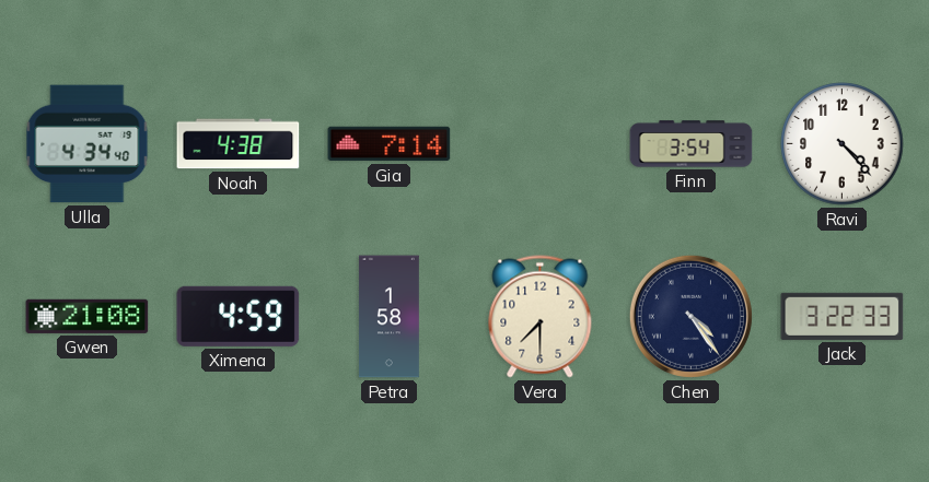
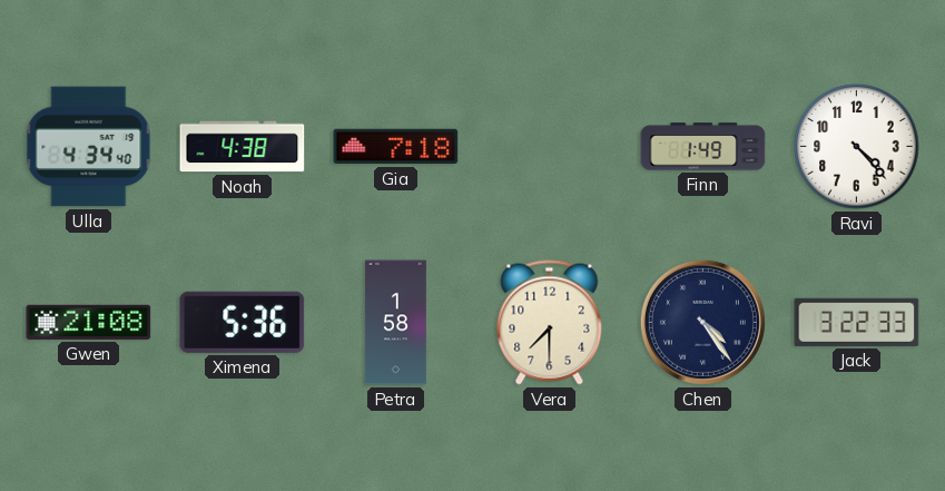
Gia: 7:14 -> 7:18 (396, 147)
Finn: 3:54 -> 1:49 (703, 147)
Ximena: 4:59 -> 5:36 (243, 322)
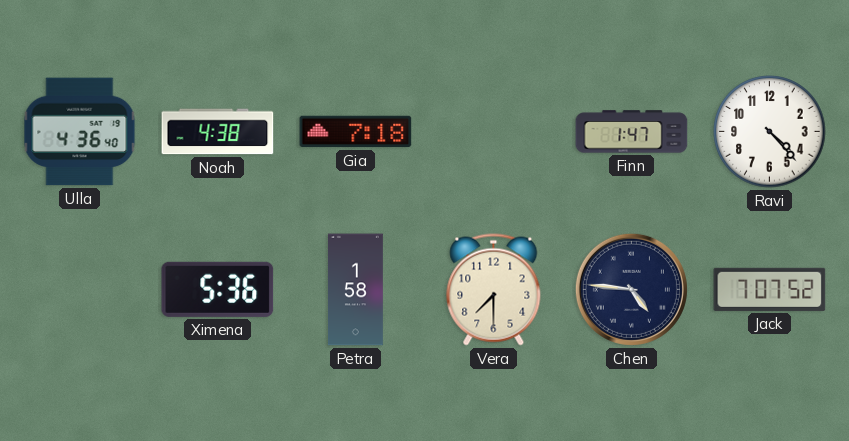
Ulla: 4:34 -> 4:36 (80, 132)
Finn: 1:49 -> 1:47 (632, 132)
Gwen: 21:08 -> none (89, 322)
Chen: 4:24 -> 4:46 (631, 289)
Jack: 3:22 -> 7:07 (770, 289)
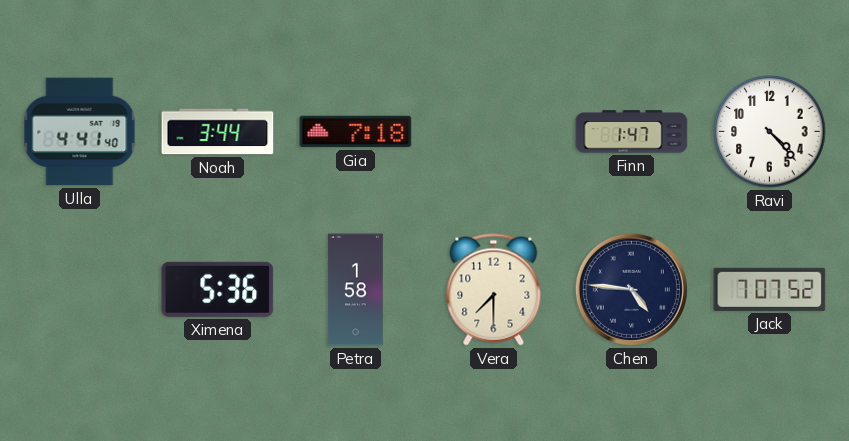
Ulla: 4:36 -> 4:41 (80, 132)
Noah: 4:38 -> 3:44 (218, 132)
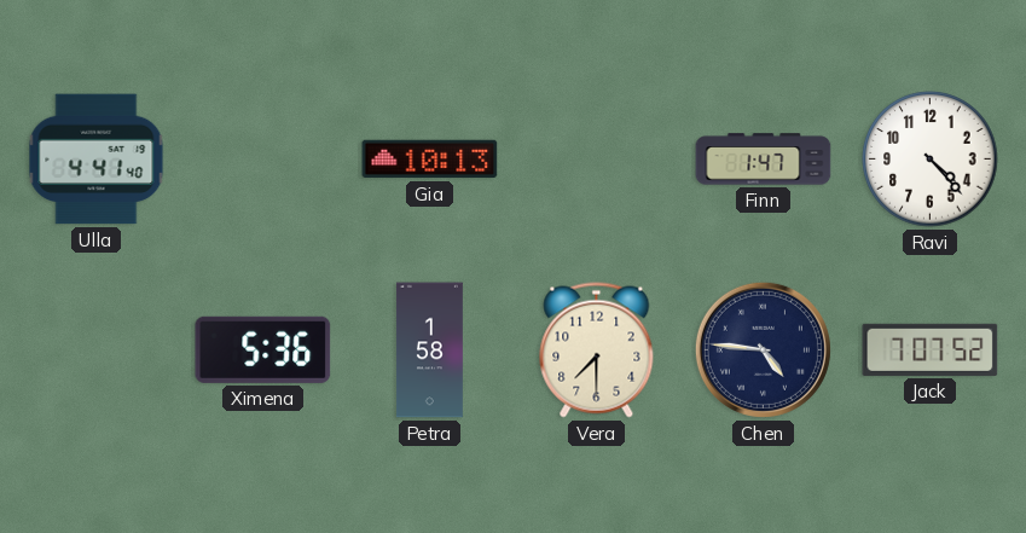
Noah: 3:44 -> none (218, 132)
Gia: 7:18 -> 10:13 (430, 160)
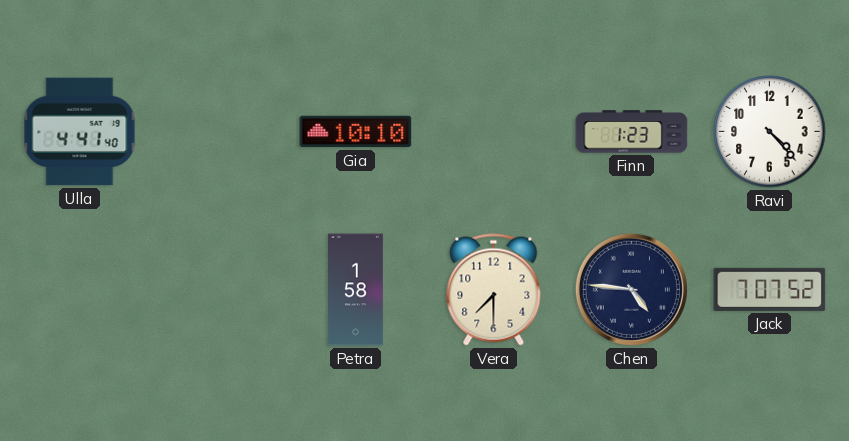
Gia: 10:13 -> 10:10 (356, 132)
Finn: 1:47 -> 1:23 (632, 132)
Ximena: 5:36 -> none (263, 349)
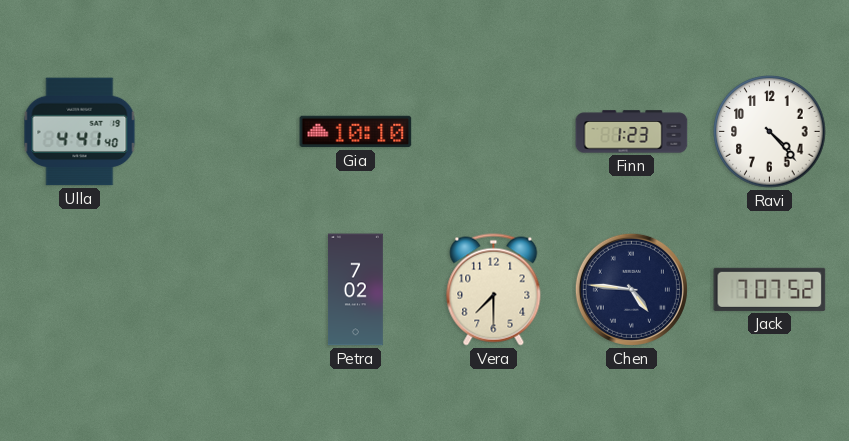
Petra: 1:58 -> 7:02 (355, 290)
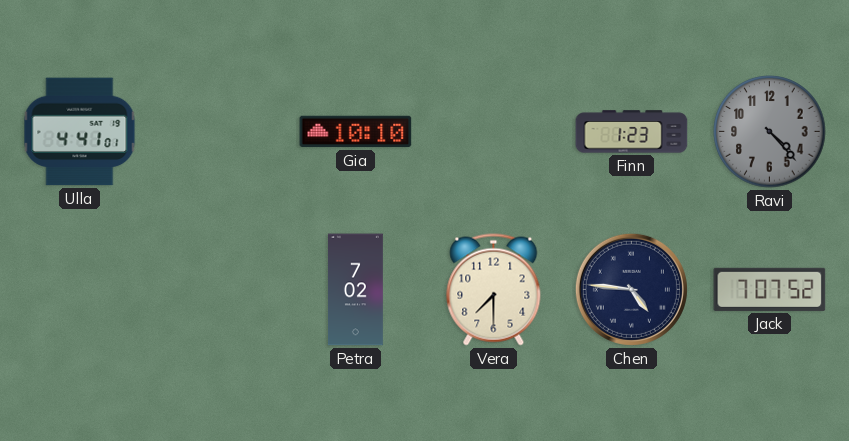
Ulla: 4:41:40 -> 4:41:01 (80, 132)
Ravi dial: white -> grey (770, 132)
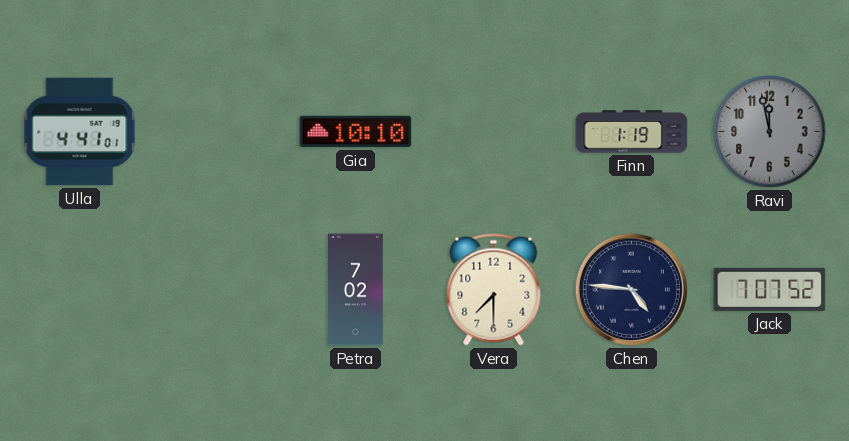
Finn: 1:23 -> 1:19 (632, 132)
Ravi: 4:23 -> 11:58 (770, 132)
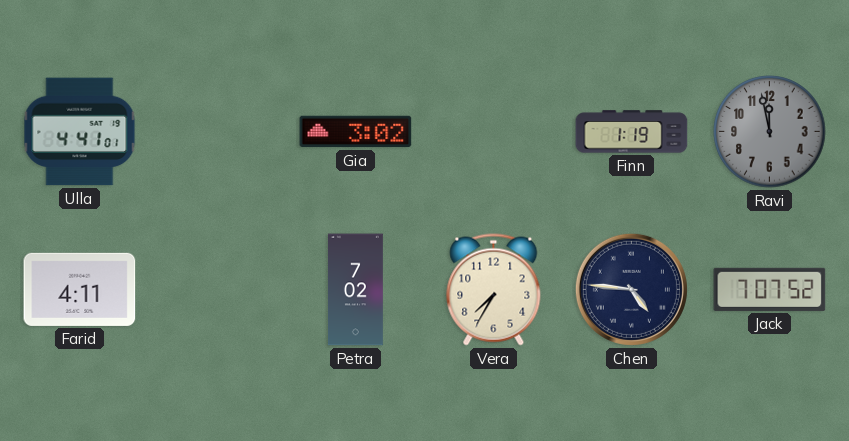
Gia: 10:10 -> 3:02 (356, 132)
Farid: none -> 4:11 (80, 289)
Vera: 7:30 -> 7:35 (494, 290)
